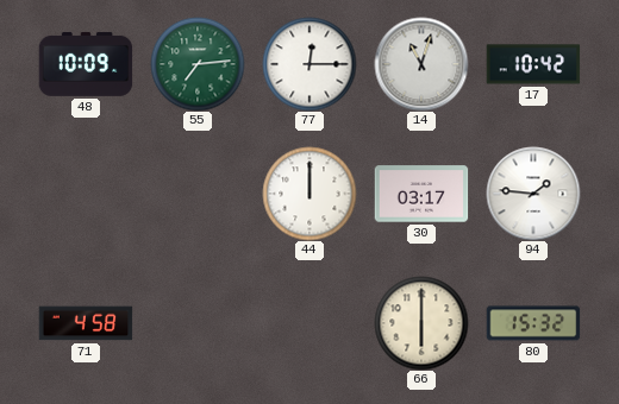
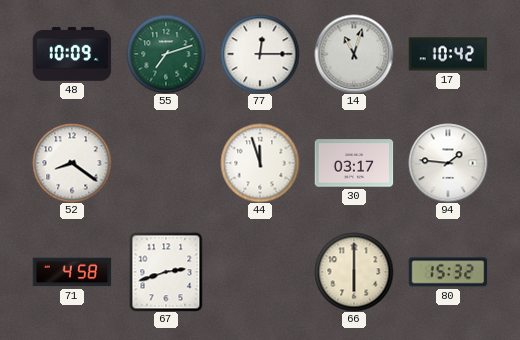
55: 7:14 -> 7:12 (166, 54)
52: none -> 8:21 (72, 163)
44: 12:00 -> 11:57 (260, 163)
67: none -> 2:42 (166, 272)
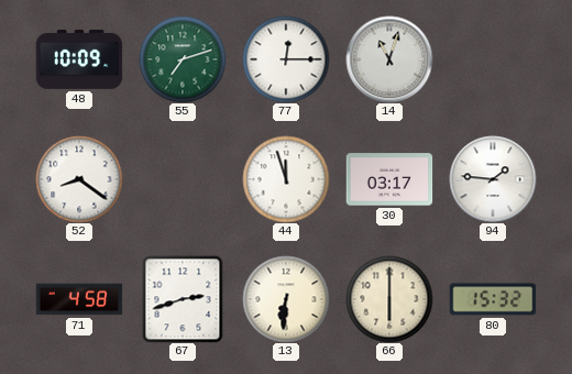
17: 10:42 -> none (448, 54)
13: none -> 6:31 (286, 299)
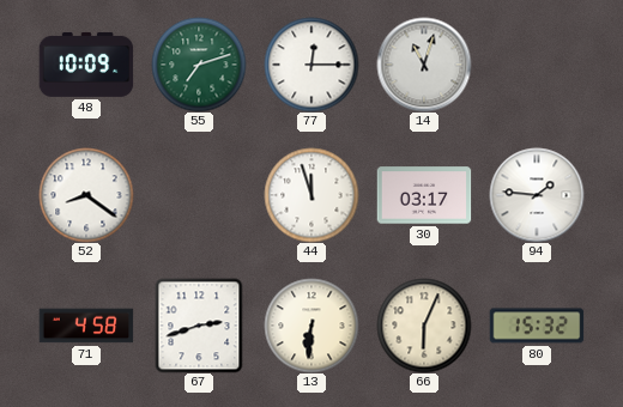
66: 6:00 -> 6:04 (424, 326)
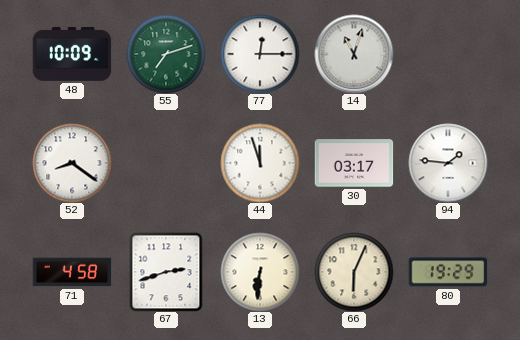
80: 15:32 -> 19:29 (448, 272)
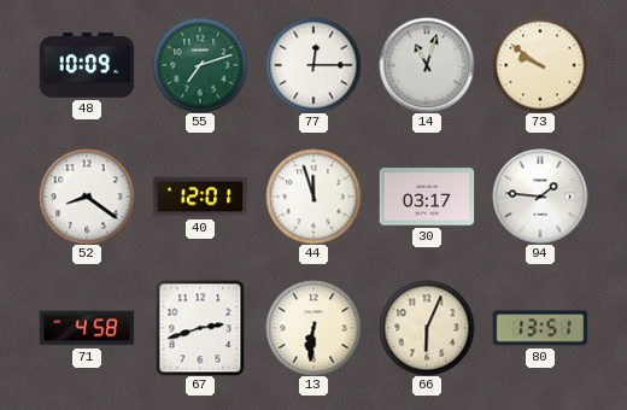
73: none -> 9:51 (540, 65)
40: none -> 12:01 (200, 197)
80: 19:29 -> 13:51 (540, 328)
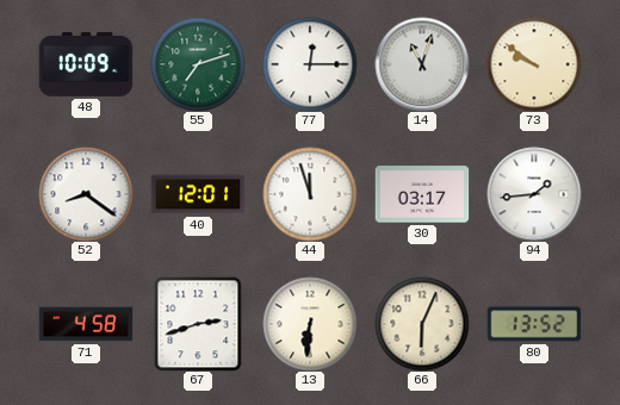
94: 1:46 -> 1:44 (534, 194)
80: 13:51 -> 13:52 (534, 324)
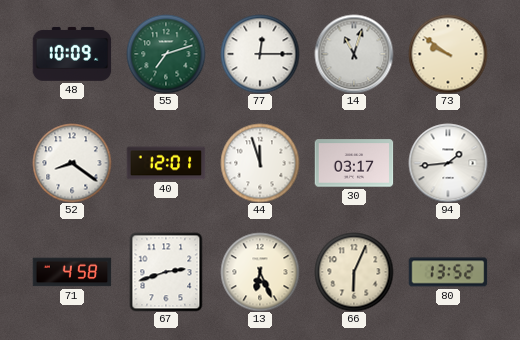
13: 6:31 -> 6:26 (260, 272)
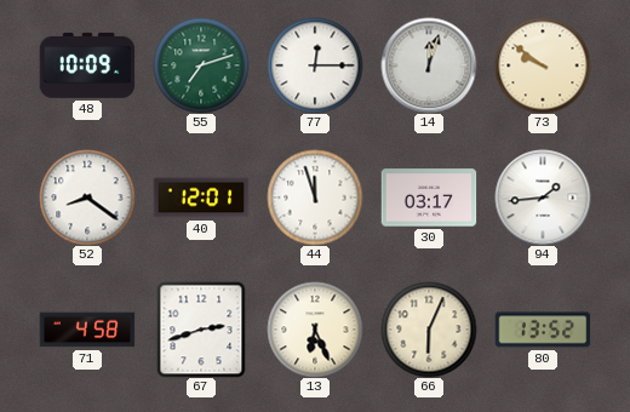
14: 11:03 -> 12:03 (429, 65)
